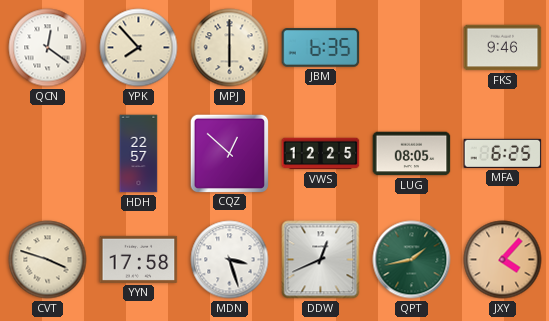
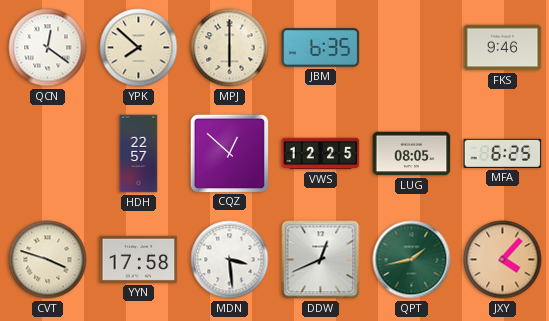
YPK: 7:53 -> 7:52 (139, 48)
MDN: 3:27 -> 3:29 (230, 260)
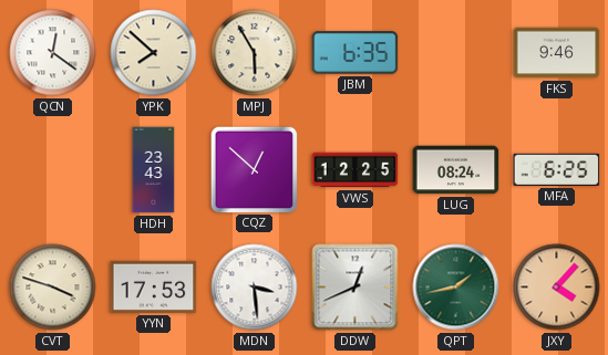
MPJ: 6:00 -> 5:55 (255, 53)
HDH: 22:57 -> 23:43 (154, 170)
LUG: 08:05 -> 08:24 (456, 170)
YYN: 17:58 -> 17:53 (154, 286)
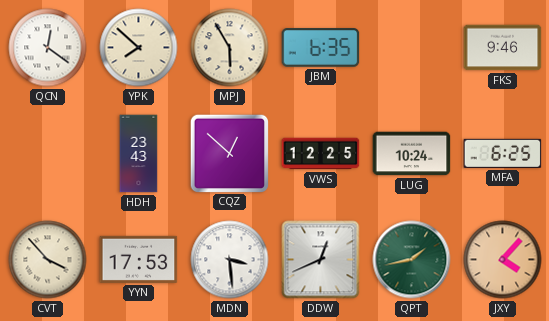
LUG: 08:24 -> 10:24 (412, 154)
CVT: 3:48 -> 3:53 (48, 260)
